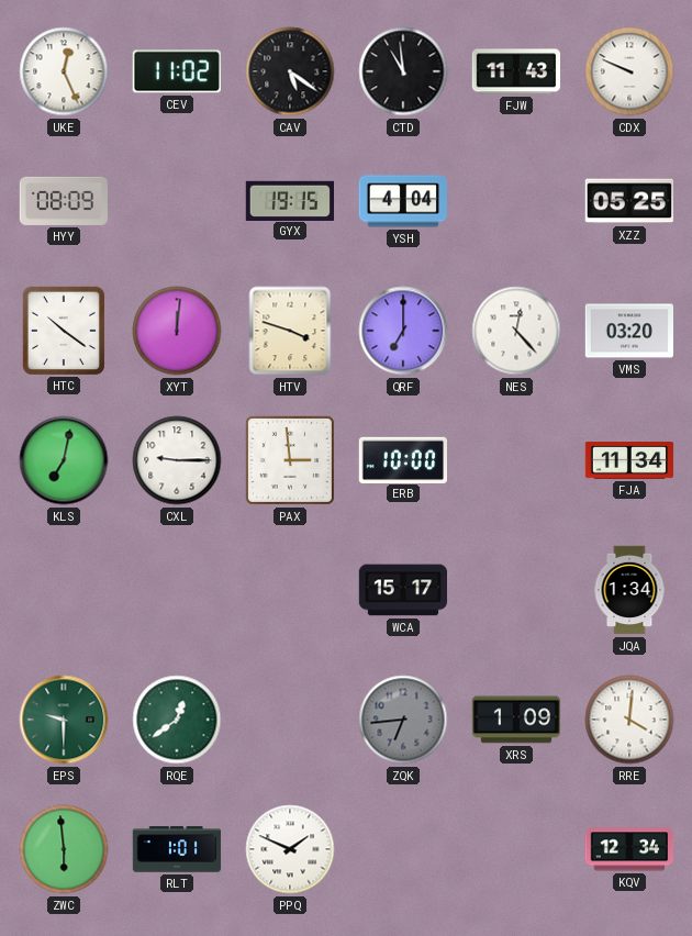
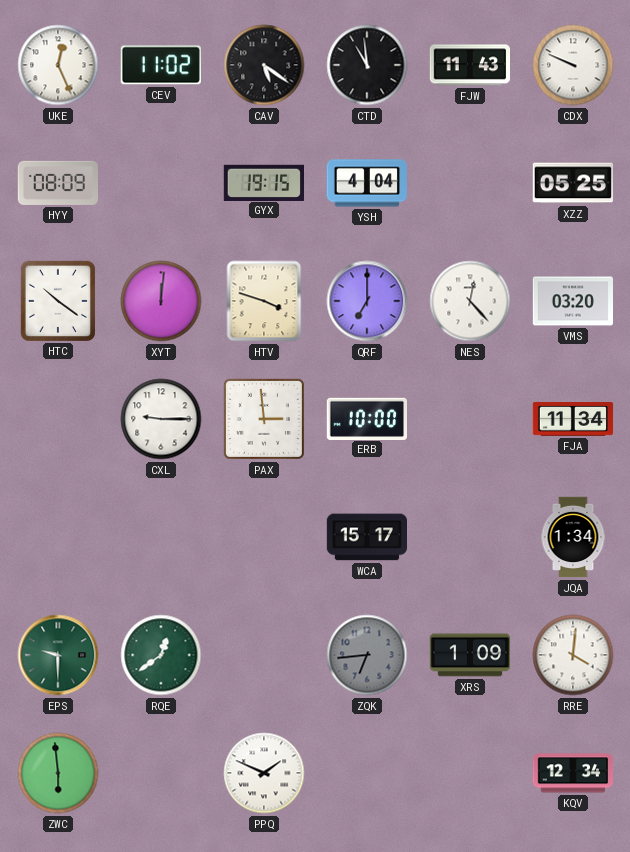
KLS: 7:02 -> none (64, 460)
RLT: 1:01 -> none (177, 849)
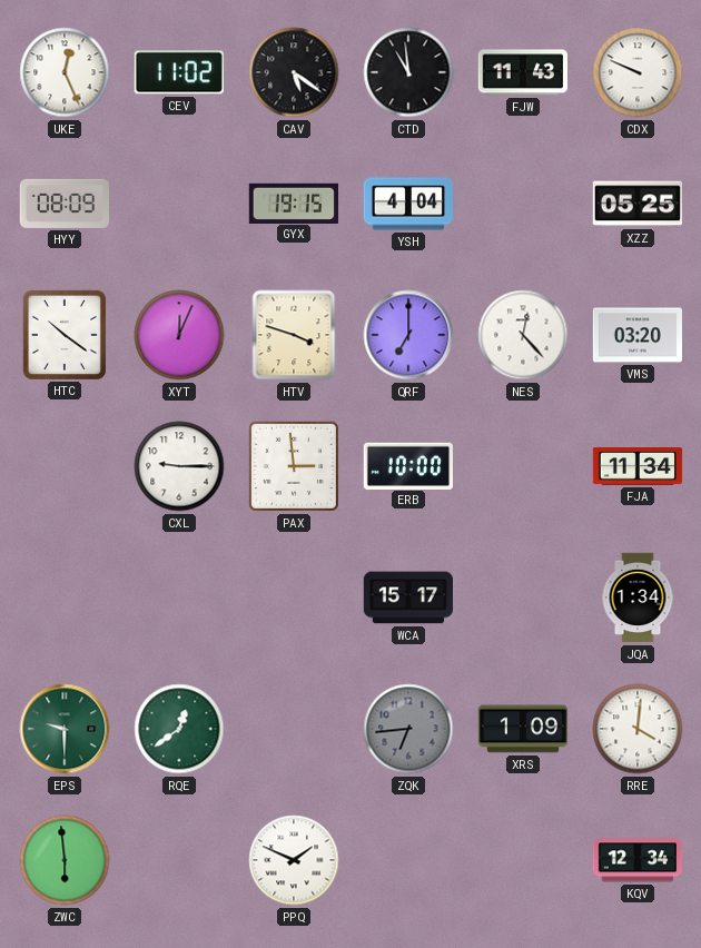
XYT: 12:01 -> 12:04 (179, 335)
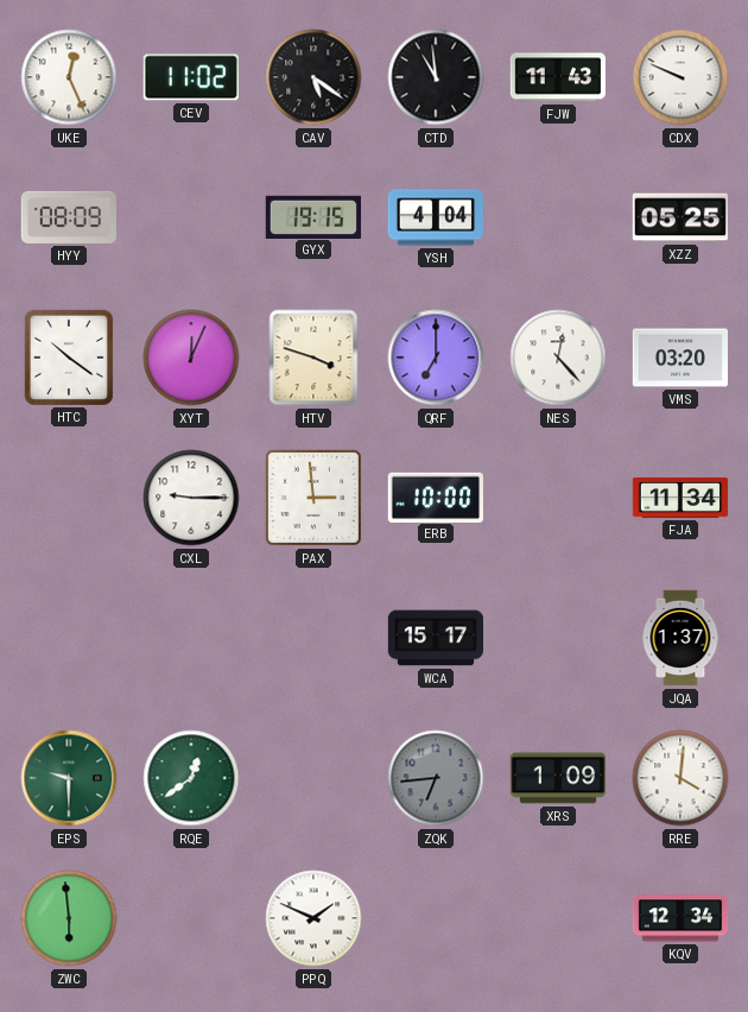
JQA: 1:34 -> 1:37 (680, 638)
